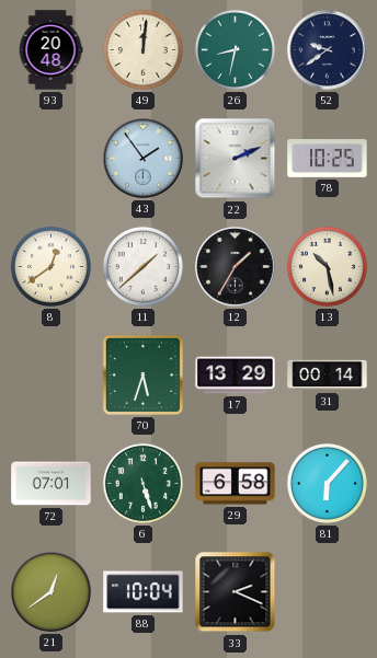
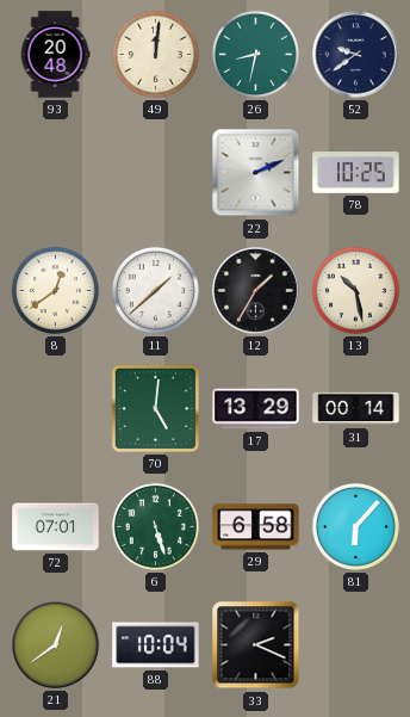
43: 1:54 -> none (144, 159)
70: 5:33 -> 5:01 (155, 408)
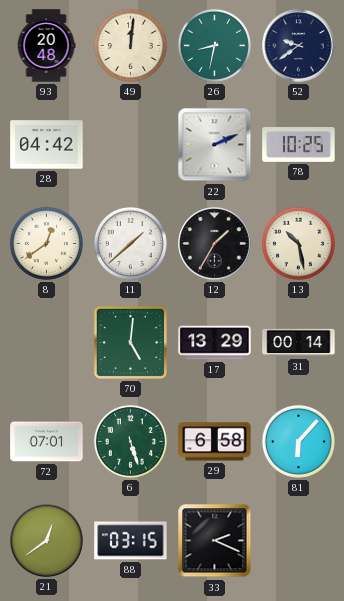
28: none -> 04:42 (47, 145)
88: 10:04 -> 03:15 (131, 541)
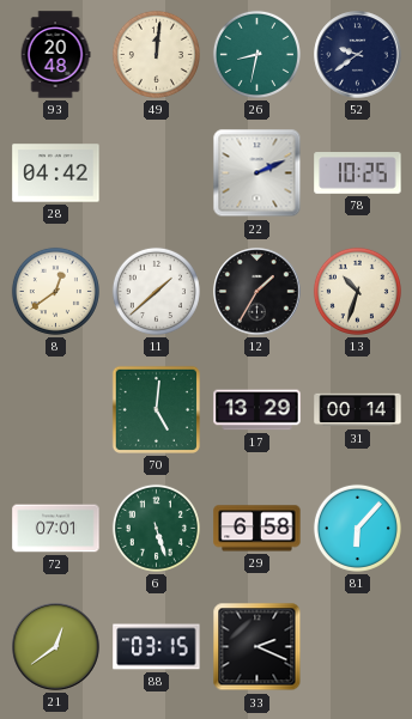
13: 10:28 -> 10:33 (357, 291)
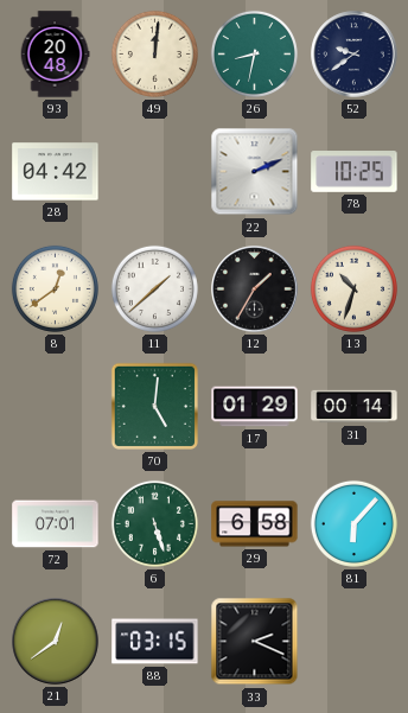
17: 13:29 -> 01:29 (255, 407)
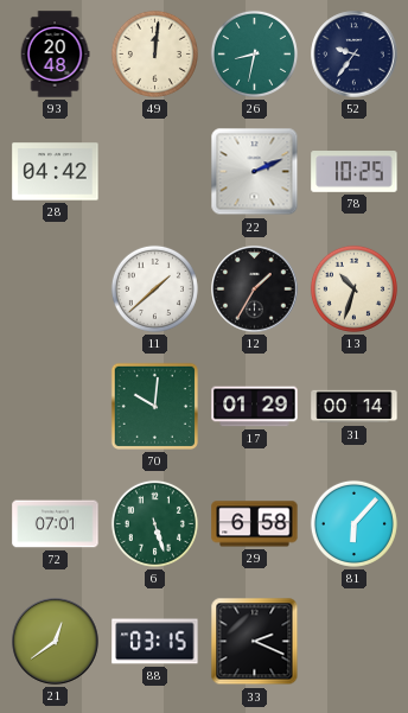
52: 9:39 -> 9:36 (355, 55)
8: 12:39 -> none (55, 288)
70: 5:01 -> 10:01 (154, 406)
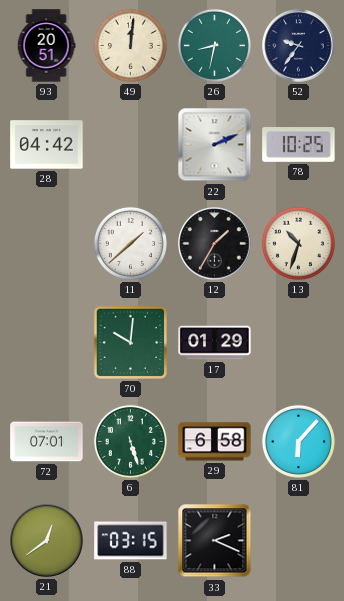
93: 20:48 -> 20:51 (46, 46)
31: 00:14 -> none (355, 407)
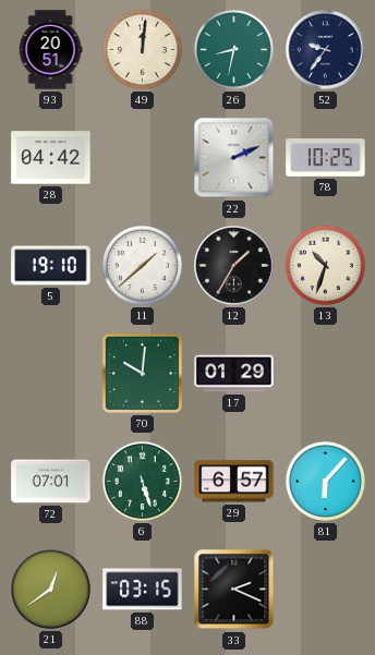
5: none -> 19:10 (51, 266)
29: 6:58 -> 6:57 (234, 482)
